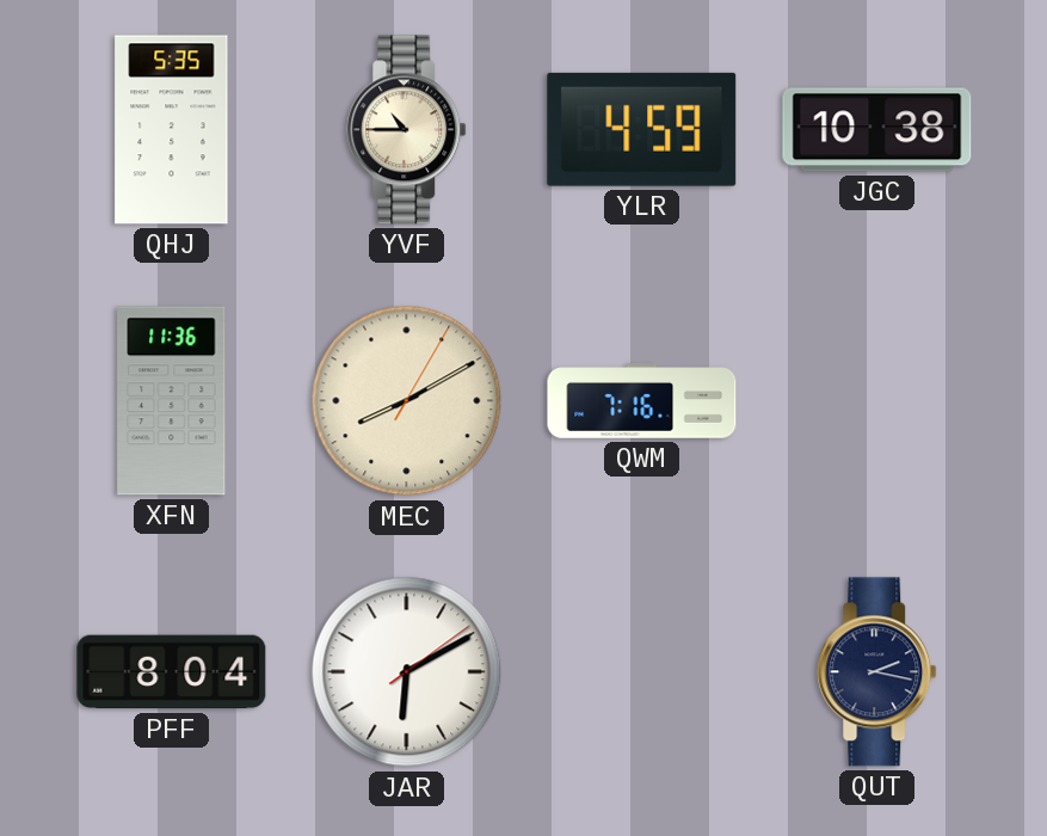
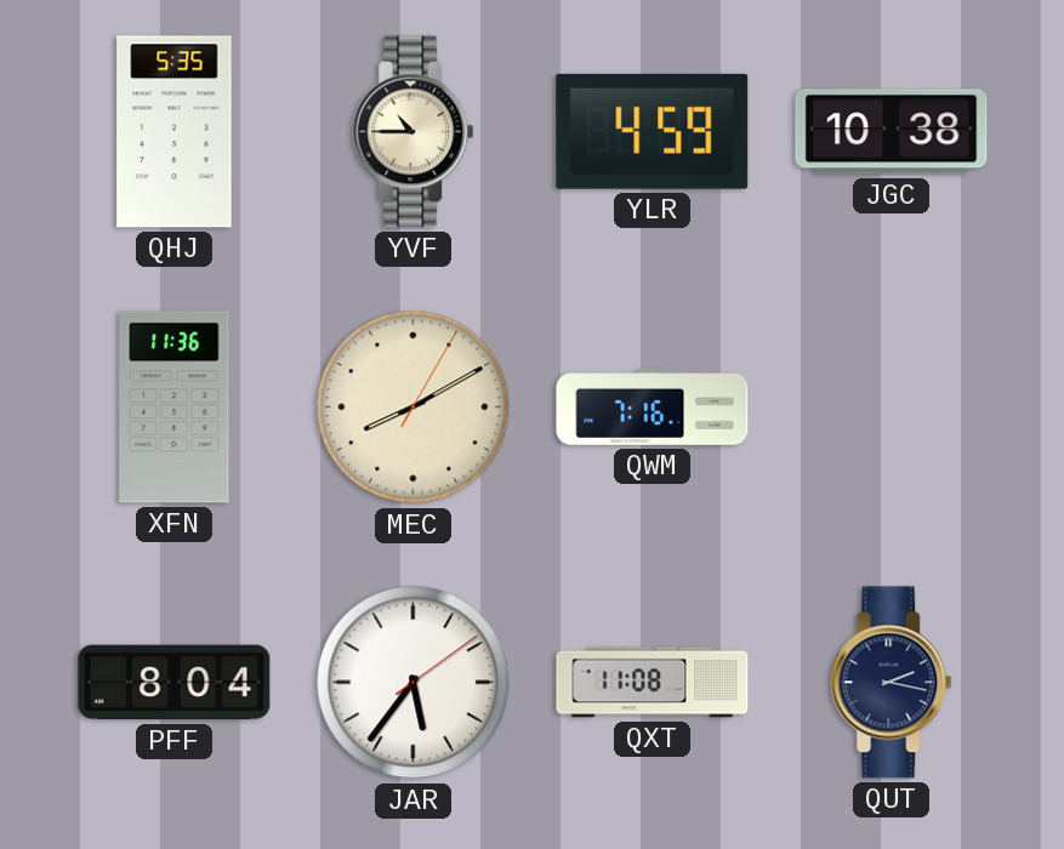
JAR: 6:10 -> 5:36 (414, 683)
QXT: none -> 11:08 (653, 683)
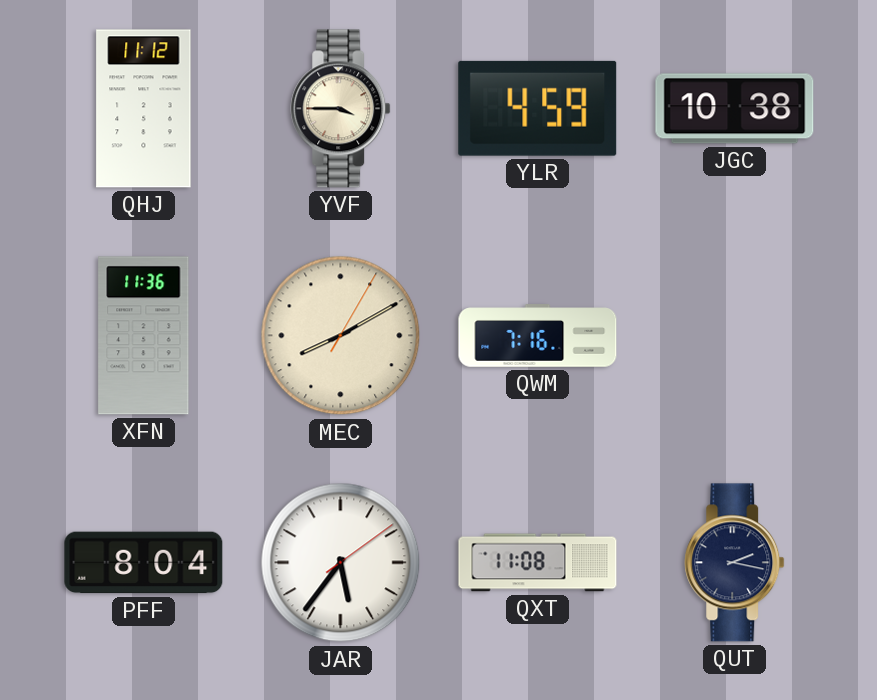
QHJ: 5:35 -> 11:12 (144, 109)
YVF: 10:45 -> 3:45 (341, 109)
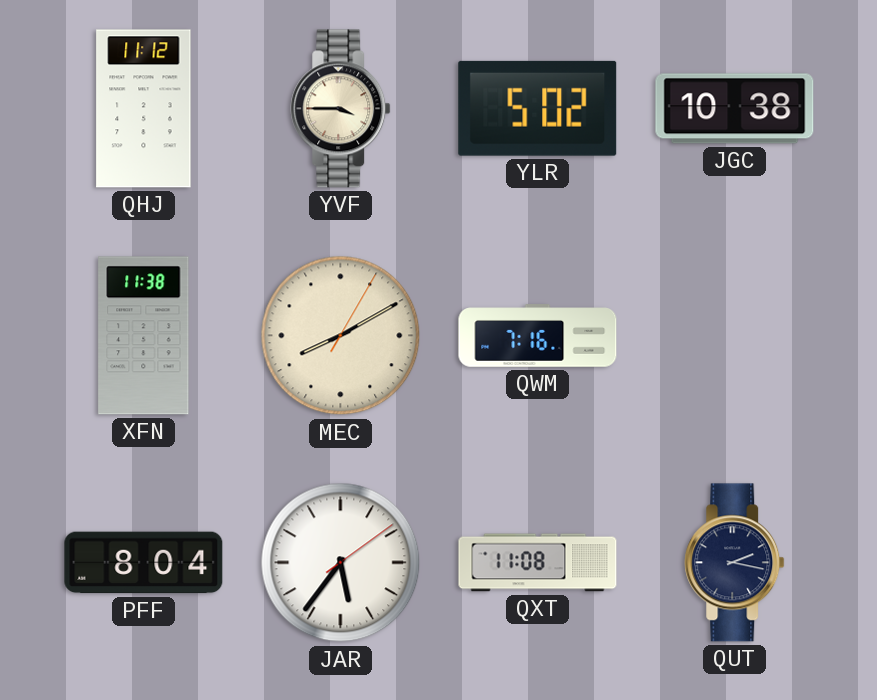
YLR: 4:59 -> 5:02 (538, 108)
XFN: 11:36 -> 11:38 (144, 336)
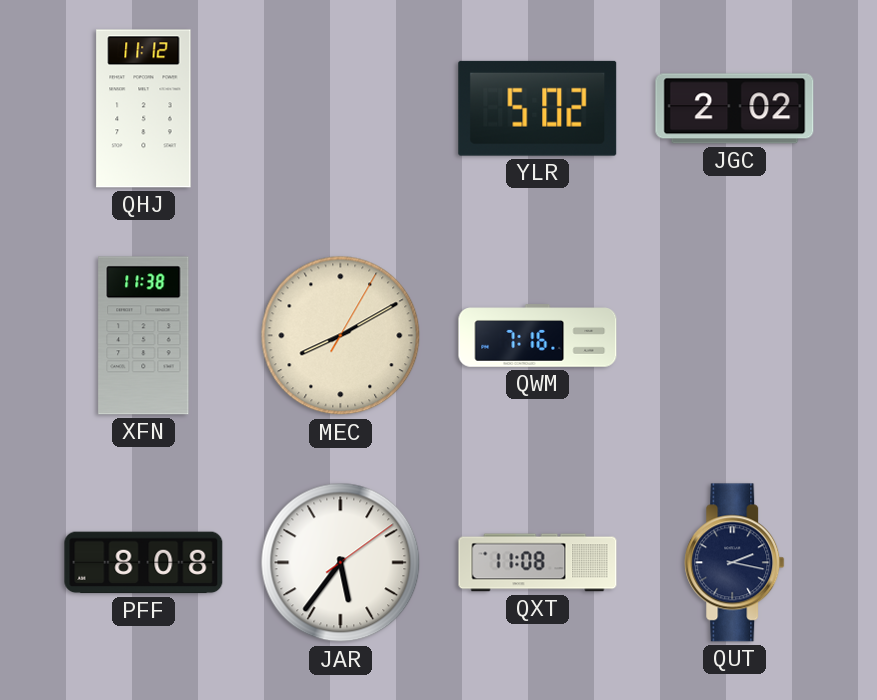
YVF: 3:45 -> none (341, 109)
JGC: 10:38 -> 2:02 (735, 109)
PFF: 8:04 -> 8:08 (144, 563)
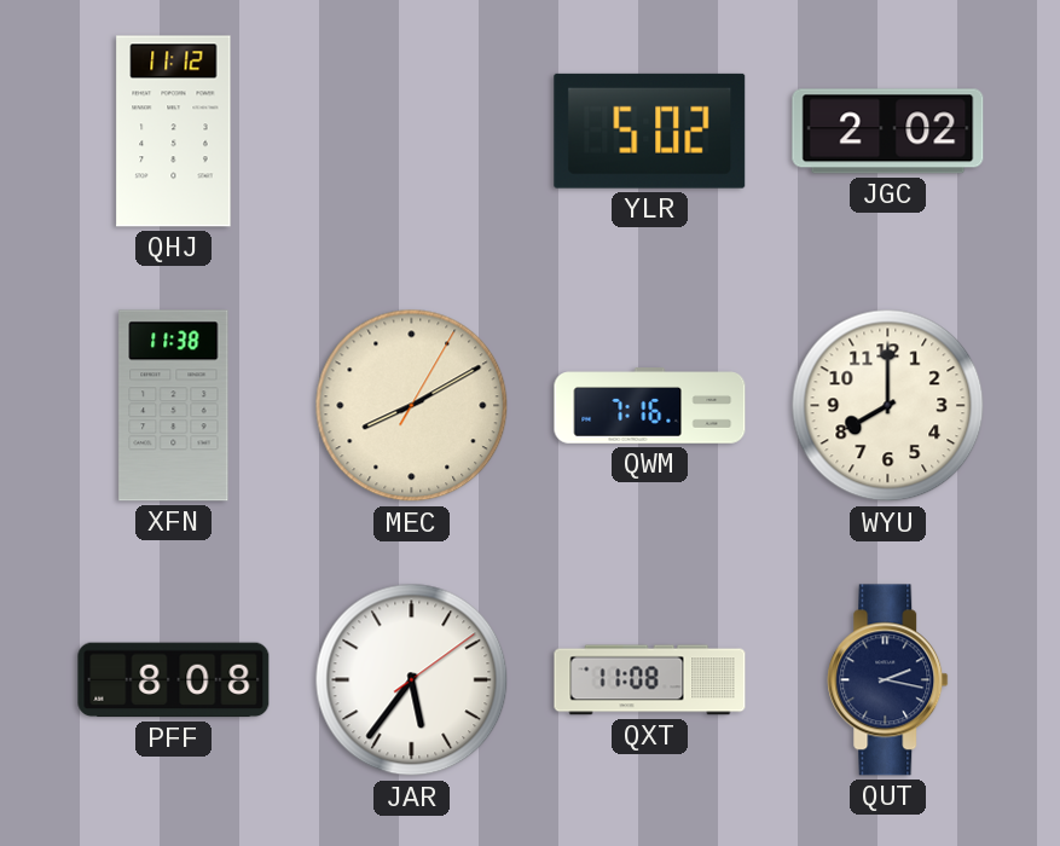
WYU: none -> 8:00 (888, 406)
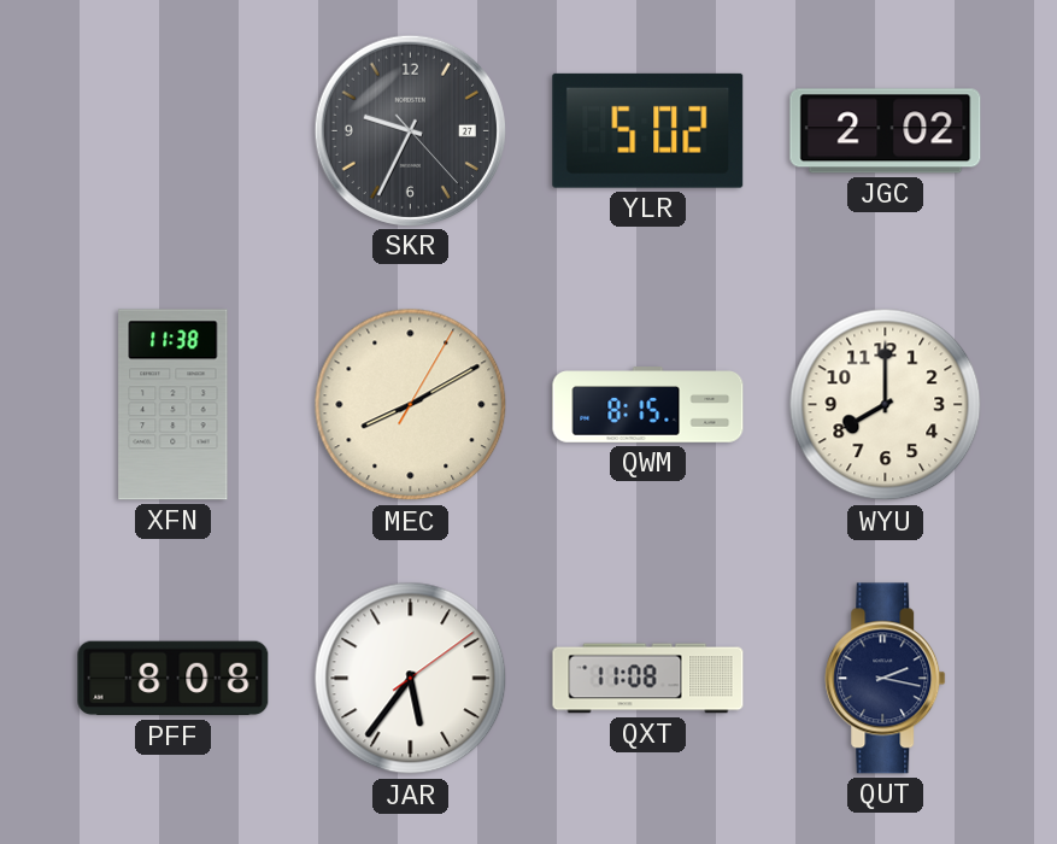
QHJ: 11:12 -> none (174, 132)
SKR: none -> 9:34 (410, 130)
QWM: 7:16 -> 8:15 (648, 405)
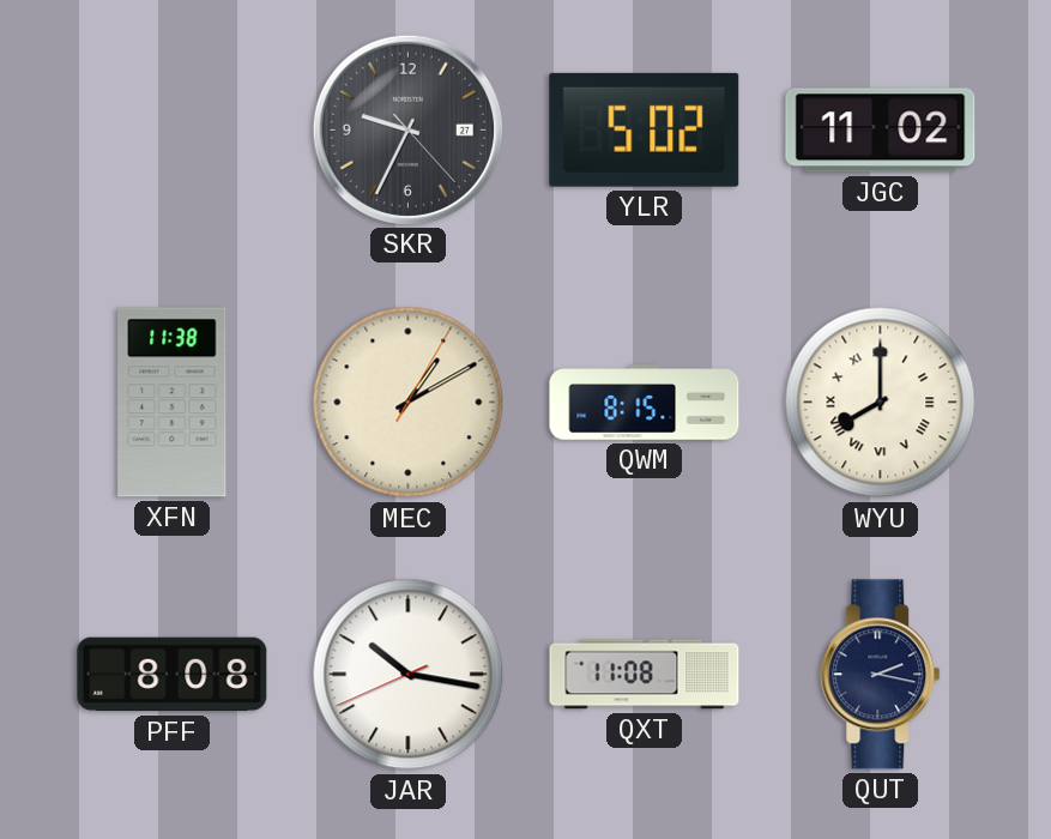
JGC: 2:02 -> 11:02 (881, 131)
MEC: 8:10 -> 1:10 (409, 403)
WYU numerals: Arabic -> Roman (881, 403)
JAR: 5:36 -> 10:16 (409, 675)
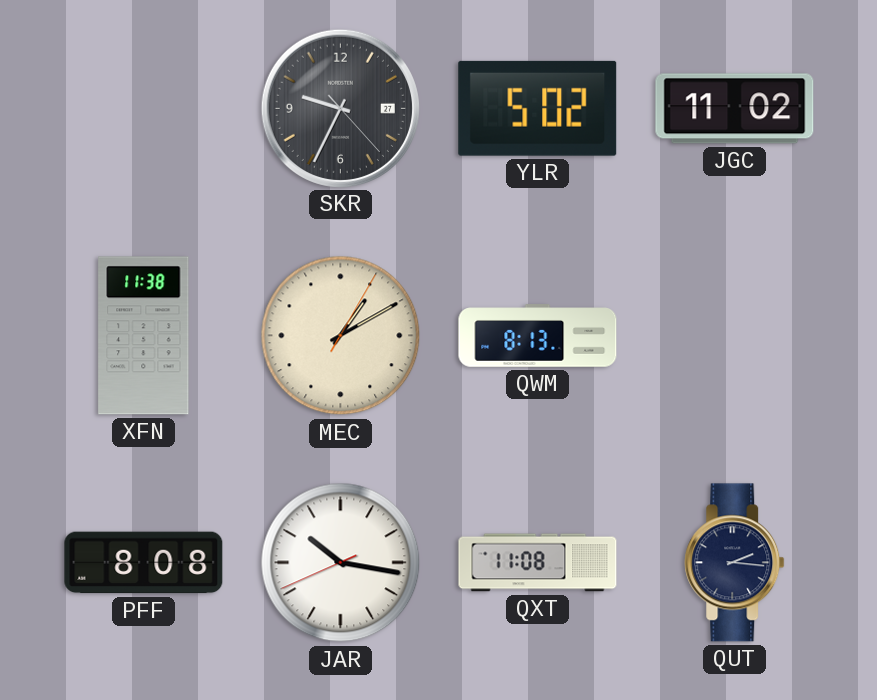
QWM: 8:15 -> 8:13 (538, 336)
WYU: 8:00 -> none (881, 403)
QUT: 2:17 -> 2:16 (735, 563)
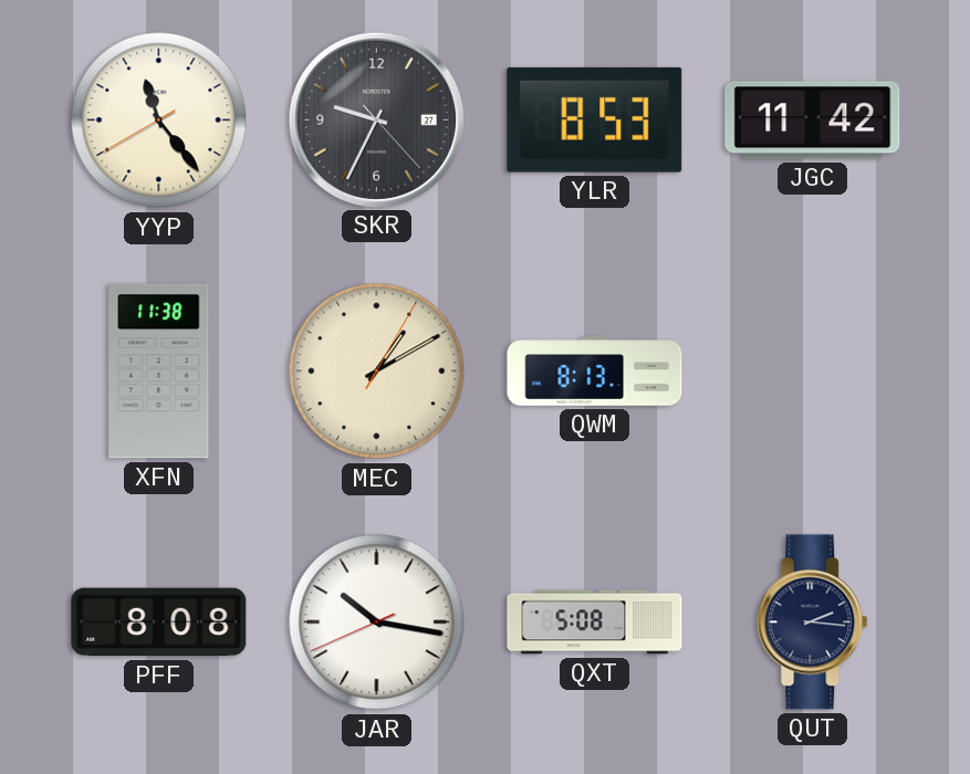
YYP: none -> 11:23 (159, 121)
YLR: 5:02 -> 8:53 (595, 119)
JGC: 11:02 -> 11:42 (813, 121)
QXT: 11:08 -> 5:08 (595, 623)
